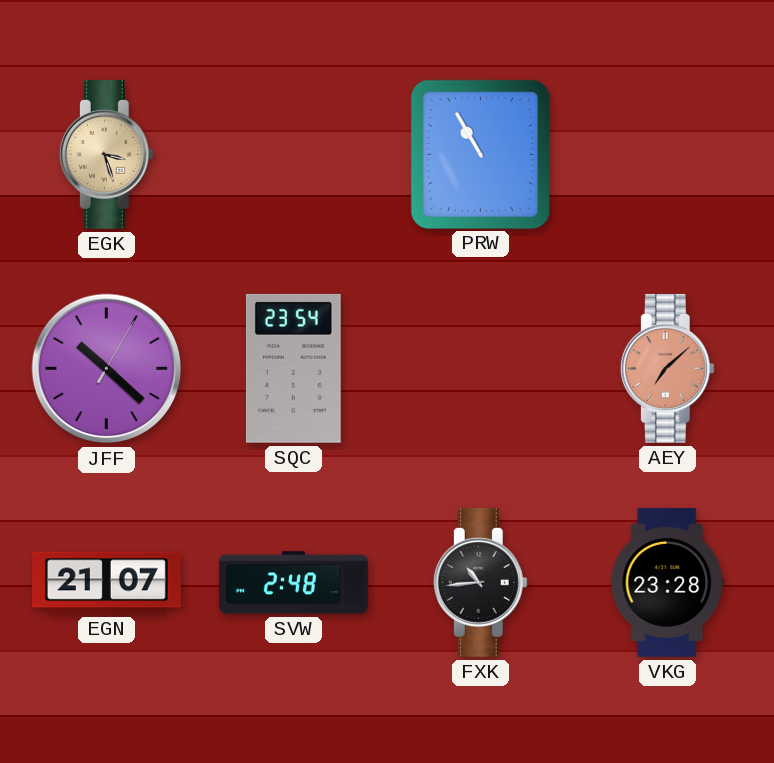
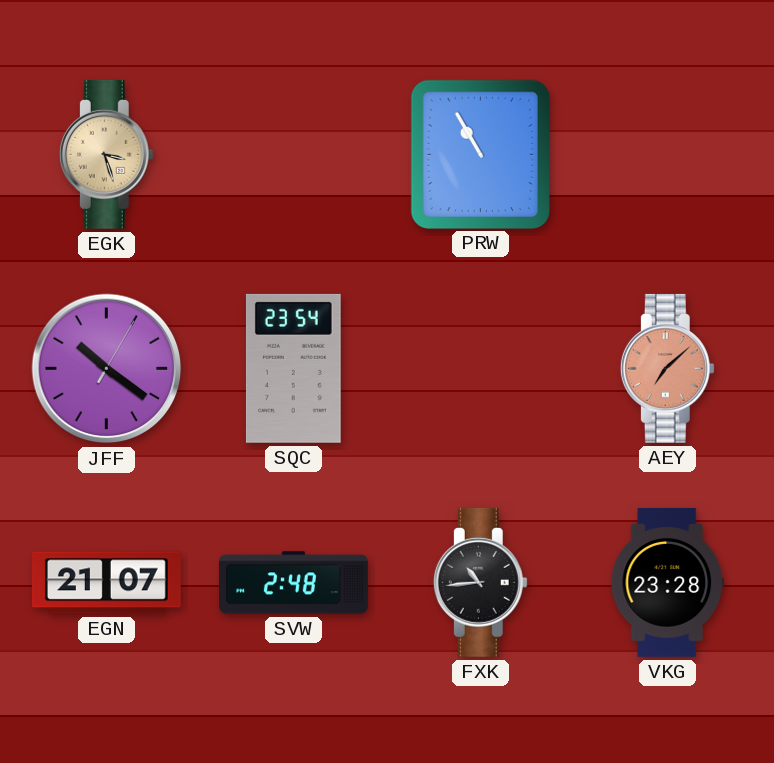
JFF: 10:22 -> 10:21 (107, 369)
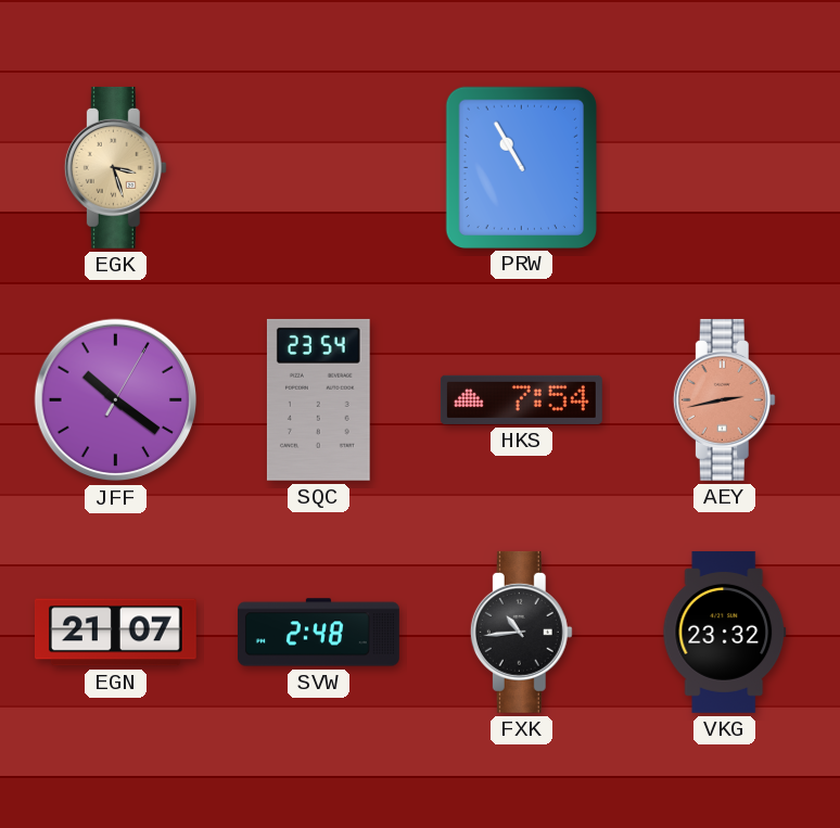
HKS: none -> 7:54 (521, 399)
AEY: 7:08 -> 2:43 (724, 399)
VKG: 23:28 -> 23:32 (725, 632)
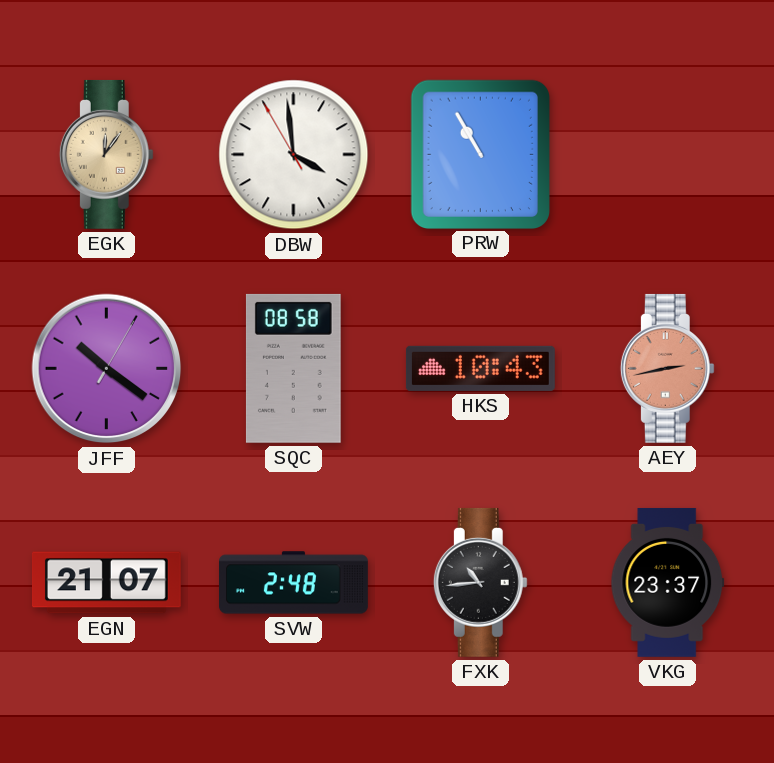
EGK: 3:27 -> 12:06 (106, 154)
DBW: none -> 3:58 (294, 155)
SQC: 23:54 -> 08:58 (293, 368)
HKS: 7:54 -> 10:43 (480, 368)
VKG: 23:32 -> 23:37 (668, 582)
